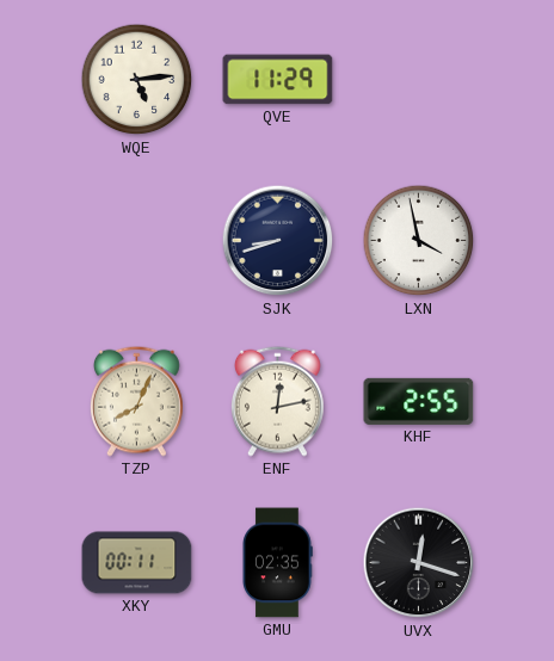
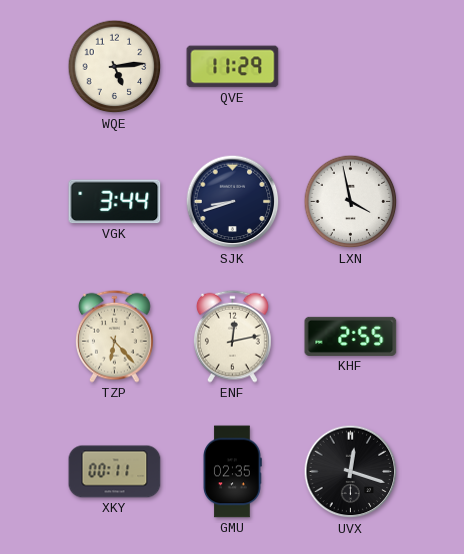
VGK: none -> 3:44 (115, 202)
TZP: 8:04 -> 6:23 (114, 336)
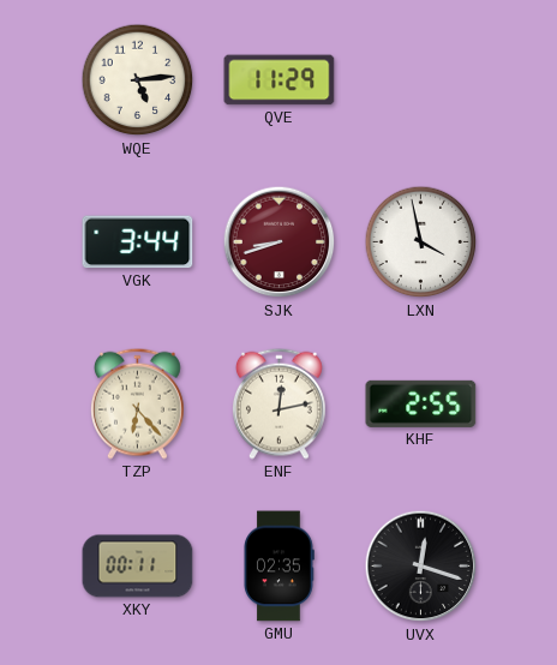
SJK dial: navy -> burgundy (280, 242)
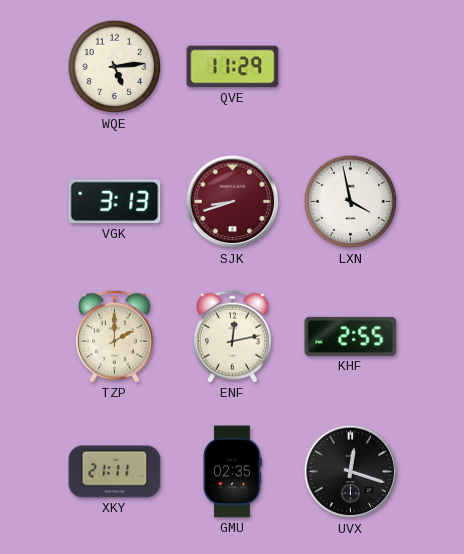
VGK: 3:44 -> 3:13 (115, 202)
TZP: 6:23 -> 2:00 (114, 336)
XKY: 00:11 -> 21:11 (115, 472)
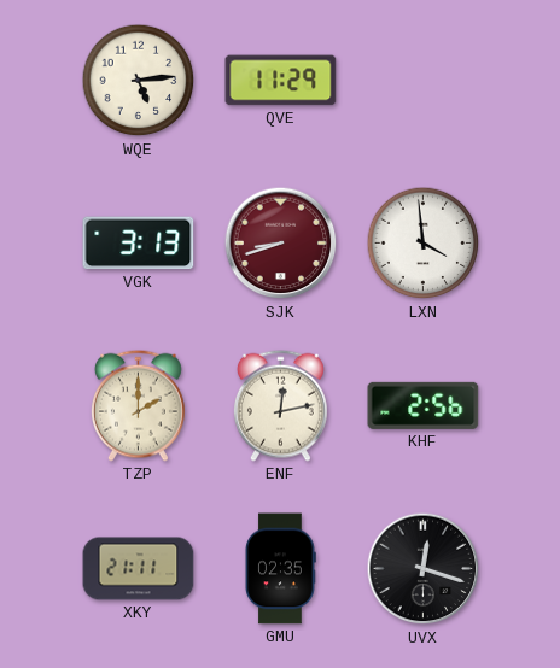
LXN: 3:58 -> 3:59 (424, 244)
KHF: 2:55 -> 2:56 (424, 405)
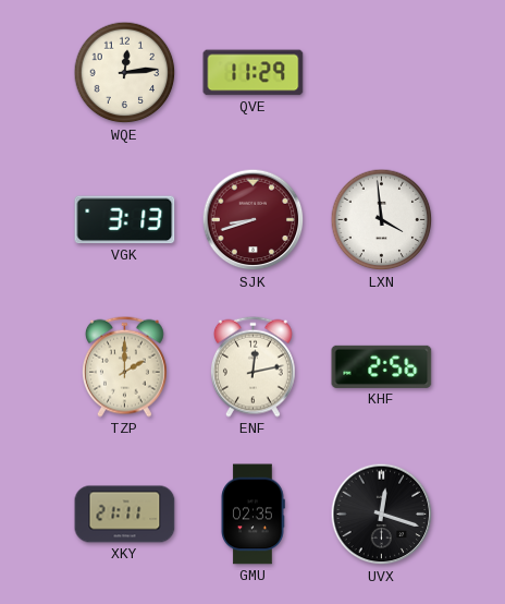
WQE: 5:14 -> 12:14 (125, 73)
